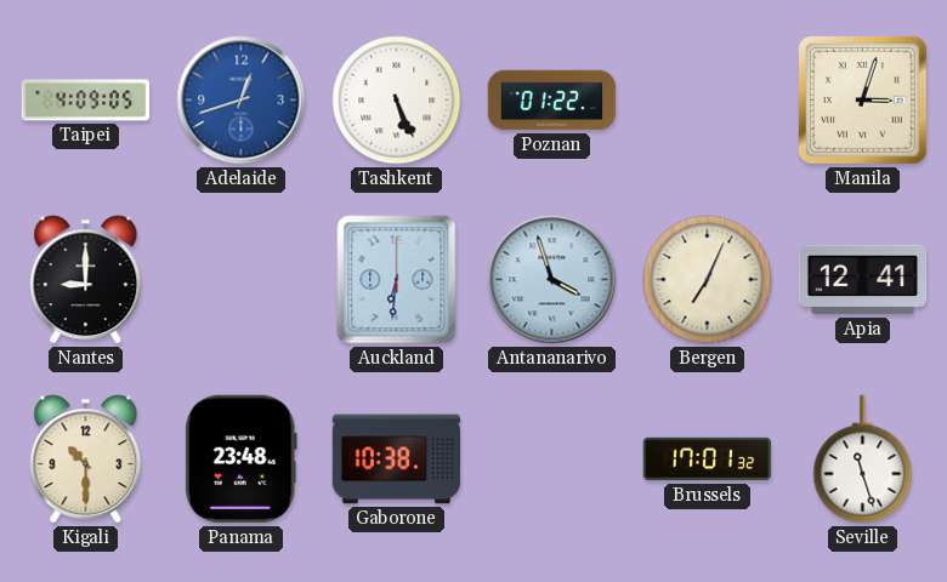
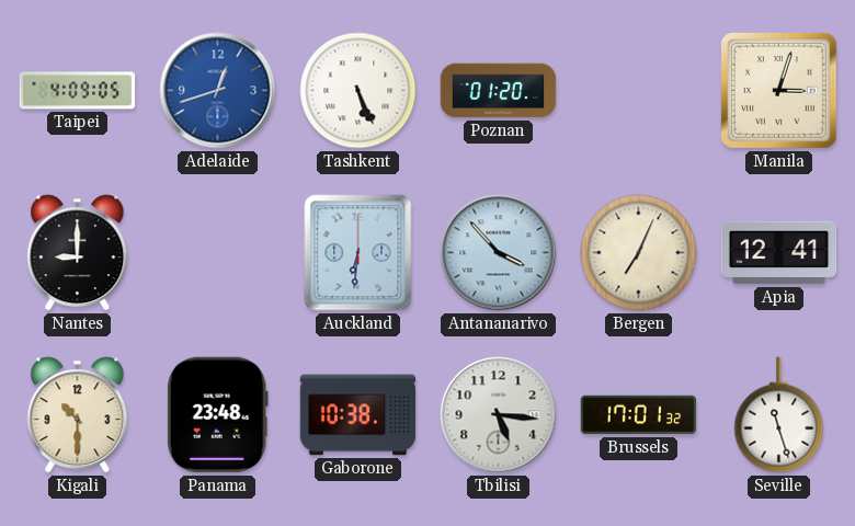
Poznan: 01:22 -> 01:20 (499, 91)
Antananarivo: 3:57 -> 3:53 (499, 253)
Tbilisi: none -> 5:16 (499, 415)
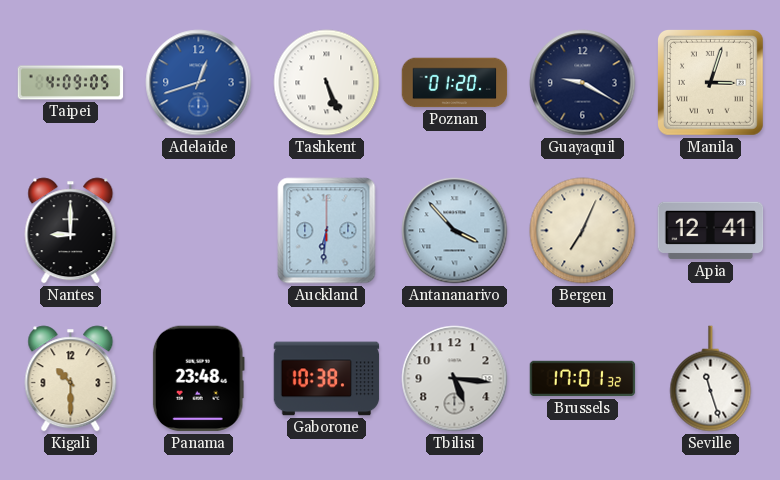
Guayaquil: none -> 9:20 (583, 83)
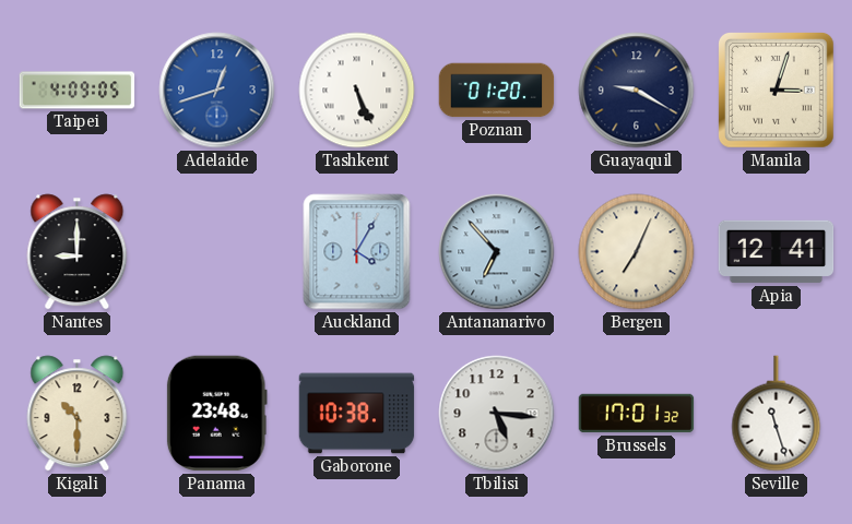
Auckland: 6:31 -> 4:05 (357, 252)
Antananarivo: 3:53 -> 6:53 (497, 252)
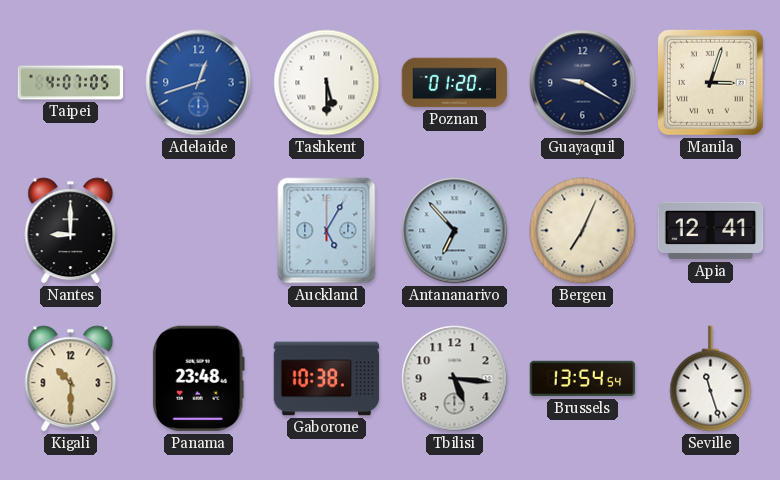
Taipei: 4:09 -> 4:07 (71, 83)
Tashkent: 5:26 -> 5:30 (327, 83)
Auckland: 4:05 -> 5:05 (327, 231)
Brussels: 17:01 -> 13:54 (583, 379)
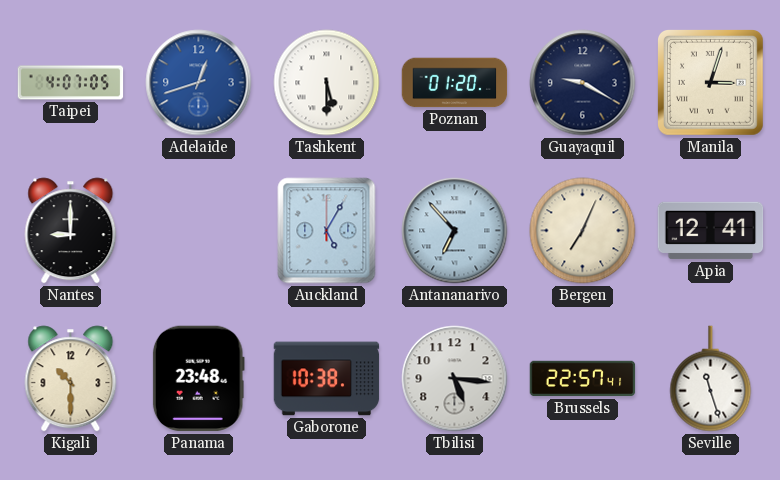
Brussels: 13:54 -> 22:57 (583, 379)
